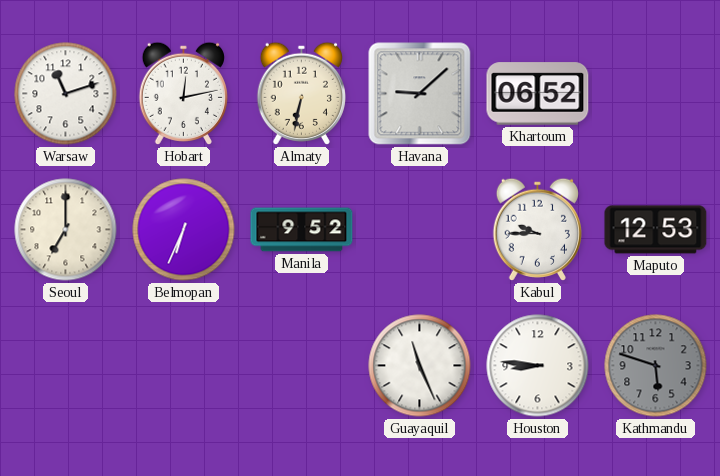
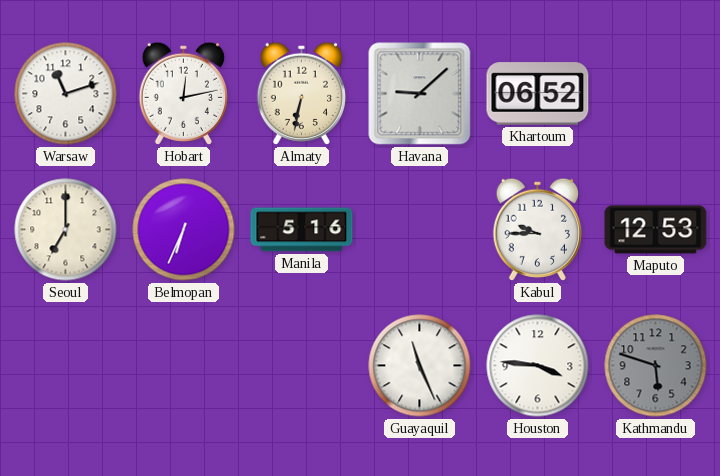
Manila: 9:52 -> 5:16 (302, 230)
Houston: 8:46 -> 3:46 (538, 366)
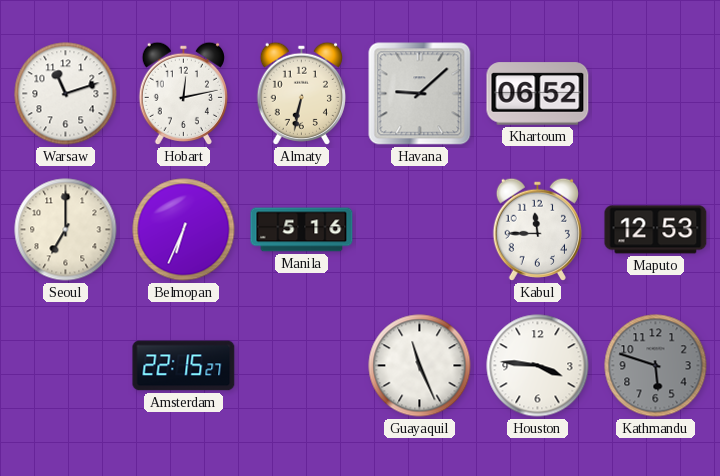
Kabul: 9:45 -> 11:45 (537, 229)
Amsterdam: none -> 22:15 (184, 366)
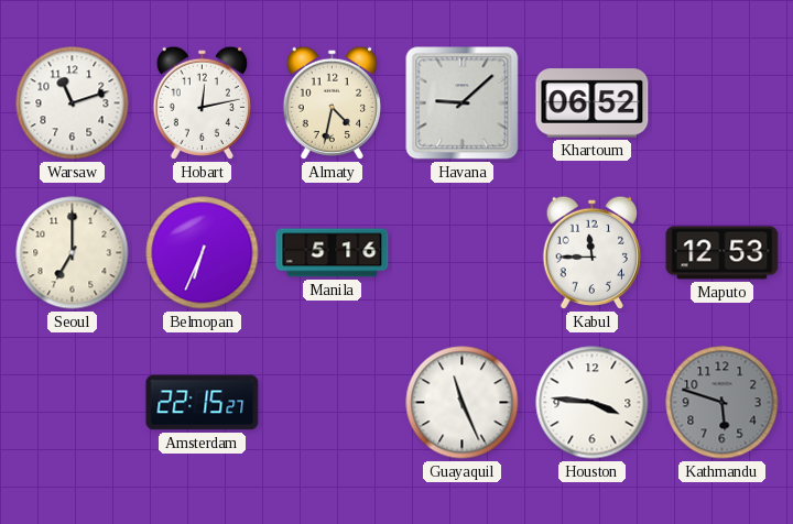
Almaty: 6:32 -> 4:32 (332, 102)
